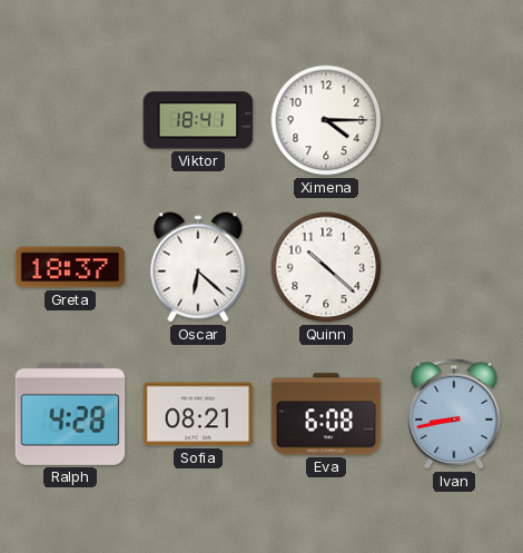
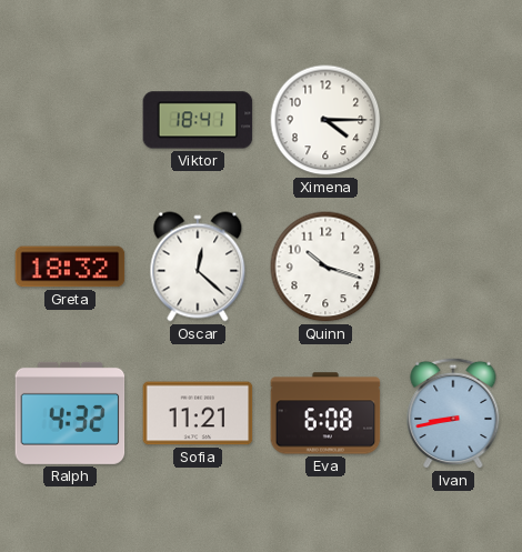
Greta: 18:37 -> 18:32 (70, 267)
Oscar: 6:22 -> 12:22 (198, 267)
Quinn: 10:22 -> 10:18 (325, 267)
Ralph: 4:28 -> 4:32 (70, 413)
Sofia: 08:21 -> 11:21 (198, 413)
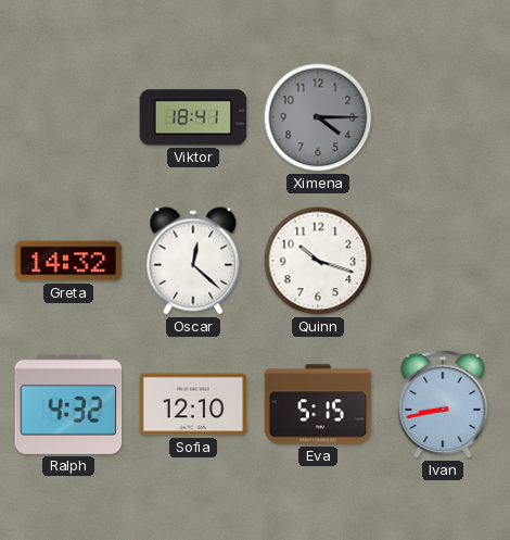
Ximena dial: white -> grey (318, 117)
Greta: 18:32 -> 14:32 (68, 261)
Sofia: 11:21 -> 12:10 (193, 404)
Eva: 6:08 -> 5:15 (318, 404)
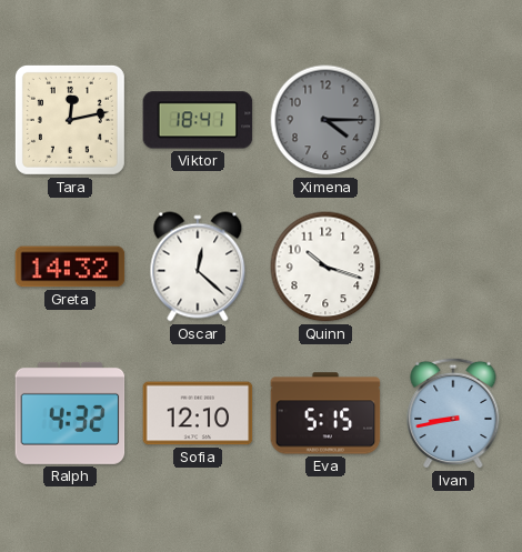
Tara: none -> 12:13 (70, 120)
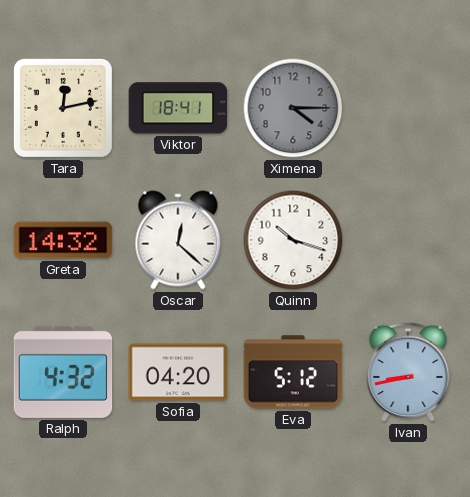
Sofia: 12:10 -> 04:20 (178, 372)
Eva: 5:15 -> 5:12 (293, 372)
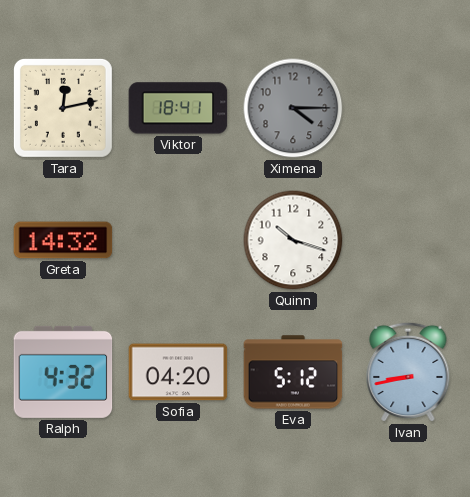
Oscar: 12:22 -> none (178, 240)
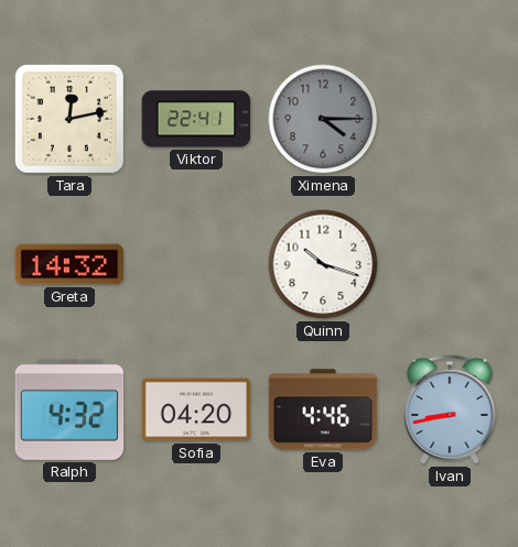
Viktor: 18:41 -> 22:41 (196, 119)
Eva: 5:12 -> 4:46 (323, 409)
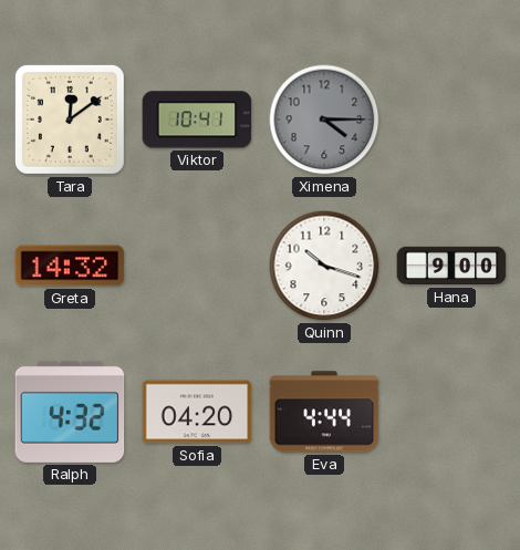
Tara: 12:13 -> 12:09 (70, 120)
Viktor: 22:41 -> 10:41 (197, 120)
Hana: none -> 9:00 (451, 266)
Eva: 4:46 -> 4:44 (324, 412)
Ivan: 8:43 -> none (450, 409)
